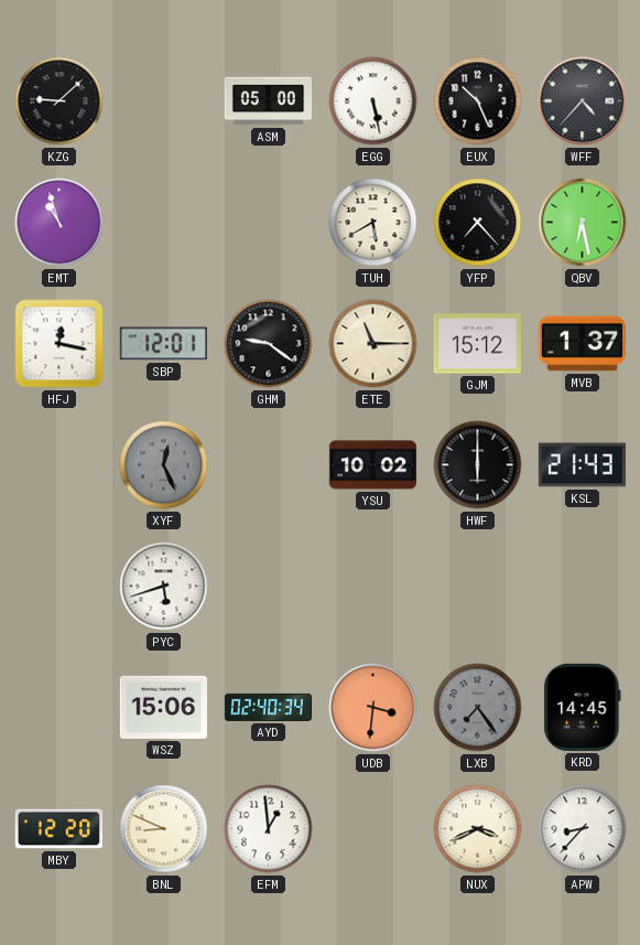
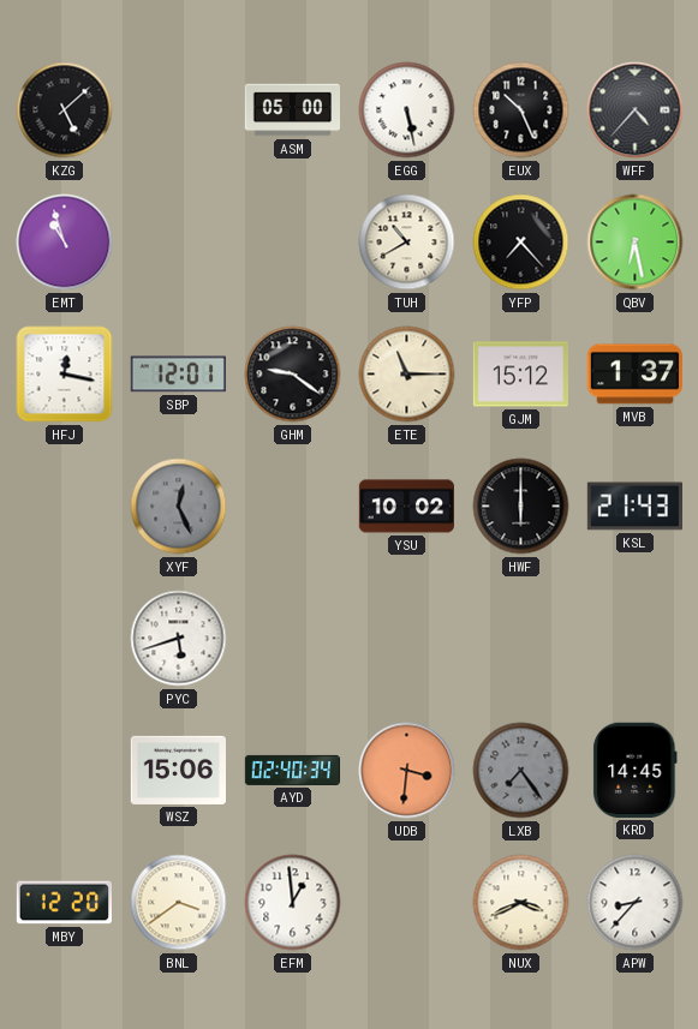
KZG: 9:08 -> 5:08 (65, 110)
TUH: 5:40 -> 10:40 (407, 243)
BNL: 8:49 -> 3:39 (179, 903)
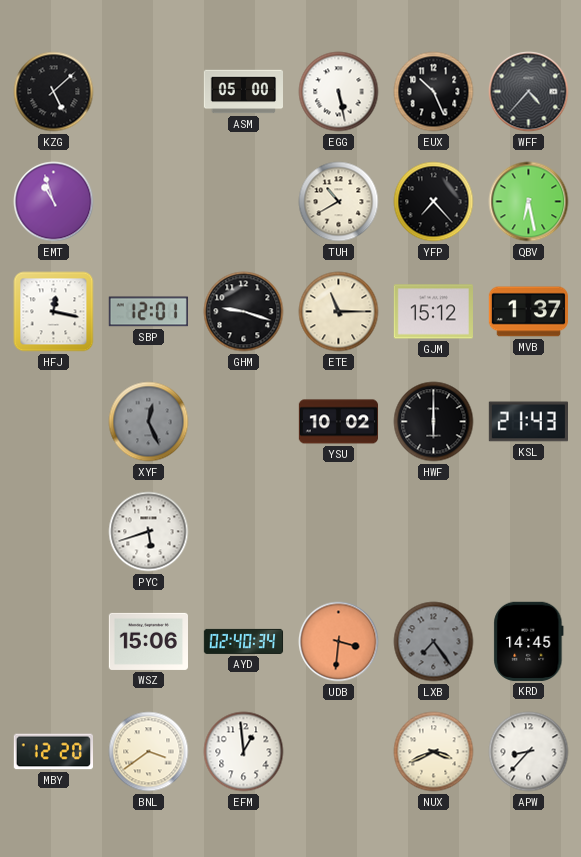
GHM: 9:21 -> 9:18 (244, 312)
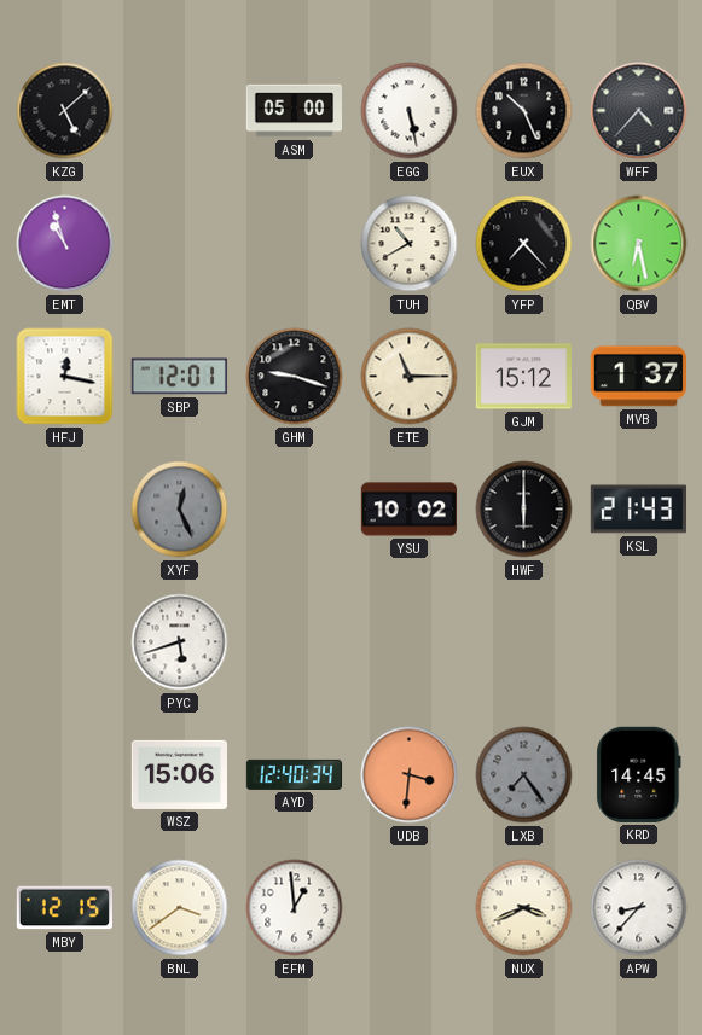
AYD: 02:40 -> 12:40 (295, 774)
MBY: 12:20 -> 12:15 (64, 908)
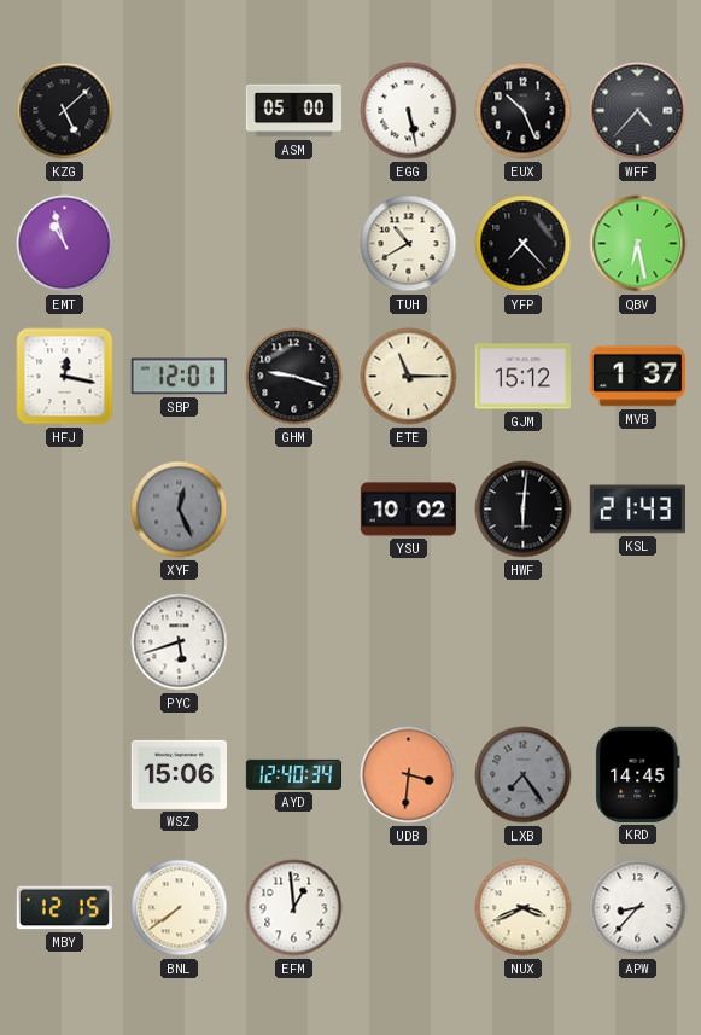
HWF: 6:00 -> 6:01 (524, 510)
BNL: 3:39 -> 7:39 (180, 908)
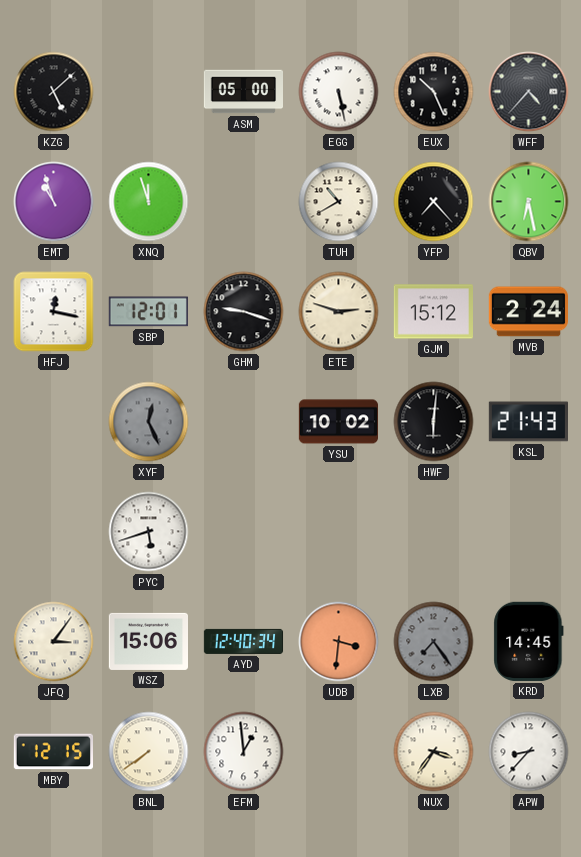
XNQ: none -> 11:57 (149, 202)
ETE: 11:15 -> 2:48 (339, 312)
MVB: 1:37 -> 2:24 (528, 312)
JFQ: none -> 3:06 (54, 642)
NUX: 3:41 -> 3:36 (434, 752)
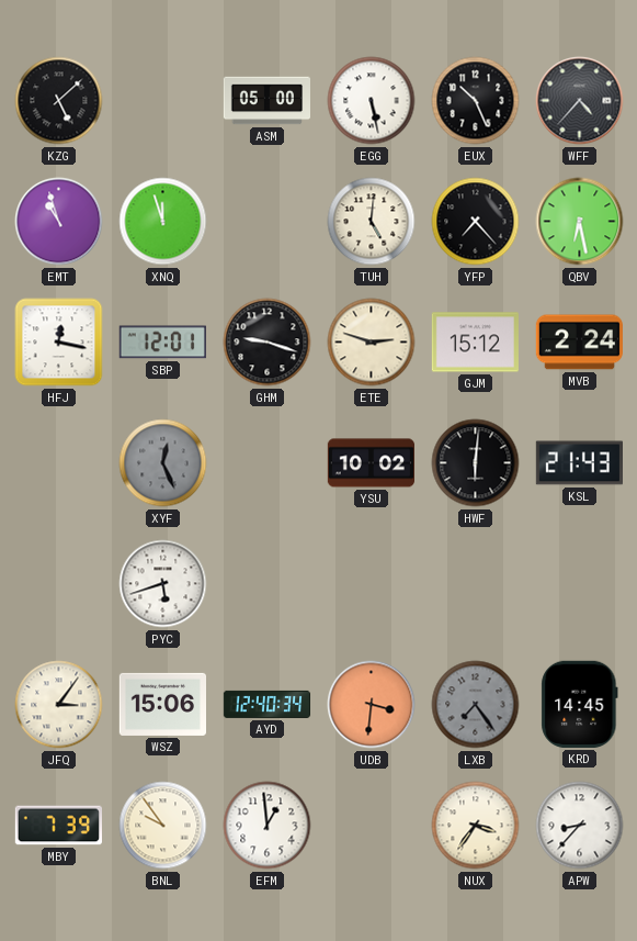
TUH: 10:40 -> 5:01 (372, 222)
MBY: 12:15 -> 7:39 (58, 826)
BNL: 7:39 -> 9:54 (163, 826)
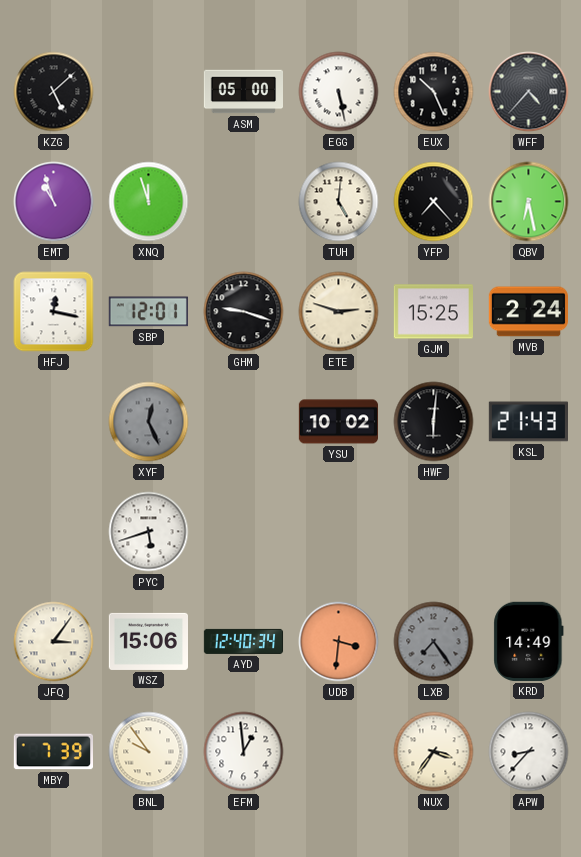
GJM: 15:12 -> 15:25 (433, 312)
KRD: 14:45 -> 14:49 (529, 641)
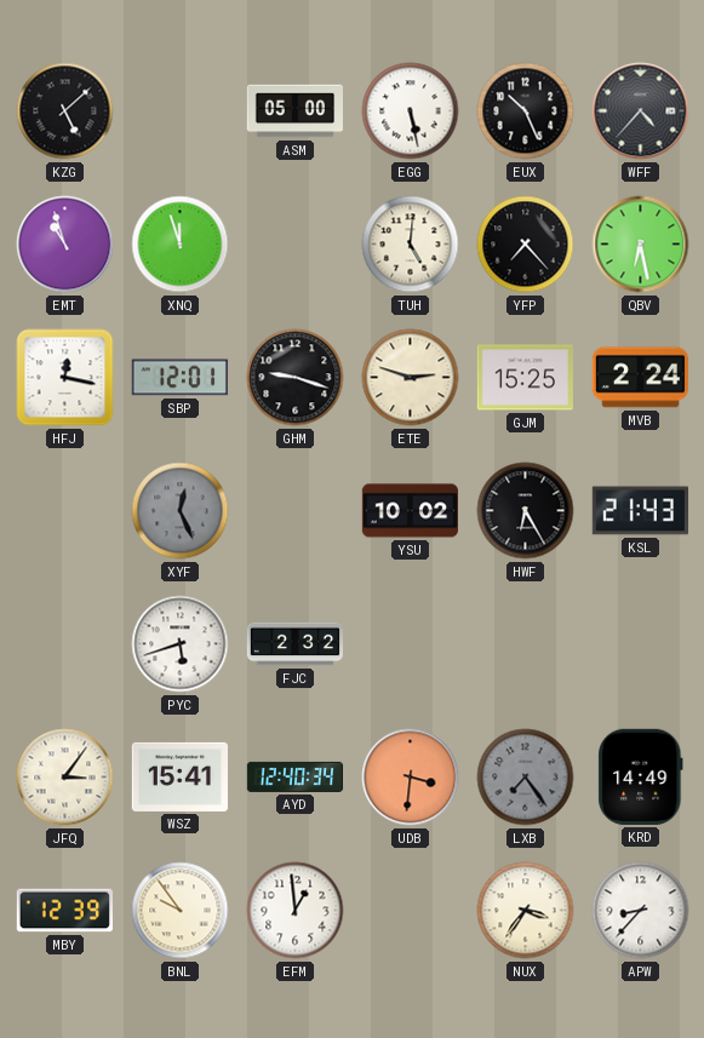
HWF: 6:01 -> 6:25 (526, 511)
FJC: none -> 2:32 (296, 644)
WSZ: 15:06 -> 15:41 (179, 776)
MBY: 7:39 -> 12:39 (64, 911)
